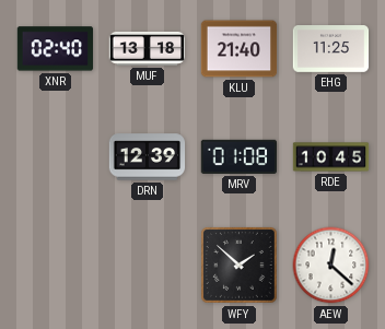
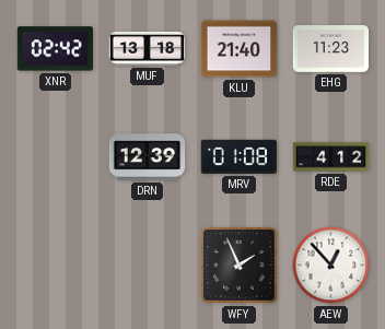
XNR: 02:40 -> 02:42 (55, 49)
EHG: 11:25 -> 11:23 (331, 49)
RDE: 10:45 -> 4:12 (331, 157)
WFY: 1:52 -> 1:56 (240, 266)
AEW: 12:22 -> 12:53 (331, 266)
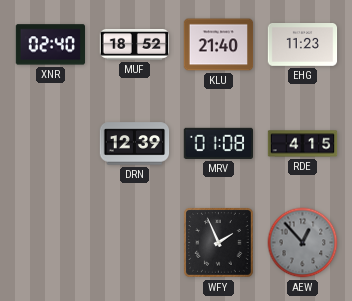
XNR: 02:42 -> 02:40 (50, 45)
MUF: 13:18 -> 18:52 (135, 45)
RDE: 4:12 -> 4:15 (303, 144)
AEW dial: white -> grey (303, 243)
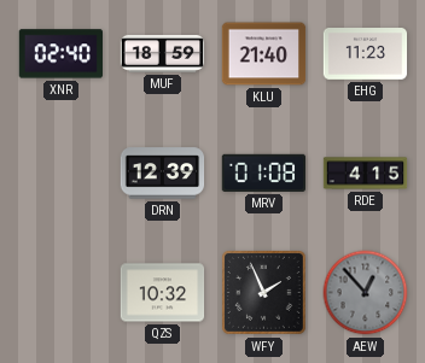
MUF: 18:52 -> 18:59 (163, 54)
QZS: none -> 10:32 (163, 293)
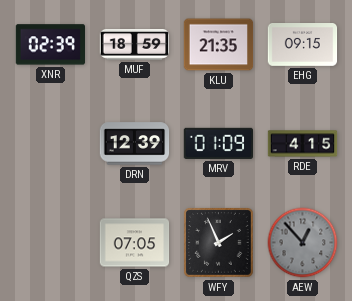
XNR: 02:40 -> 02:39 (50, 45)
KLU: 21:40 -> 21:35 (219, 45)
EHG: 11:23 -> 09:15 (303, 45)
MRV: 01:08 -> 01:09 (218, 143)
QZS: 10:32 -> 07:05 (135, 243)
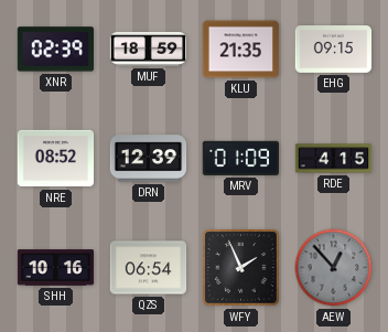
NRE: none -> 08:52 (56, 159)
SHH: none -> 10:16 (56, 268)
QZS: 07:05 -> 06:54 (149, 268)
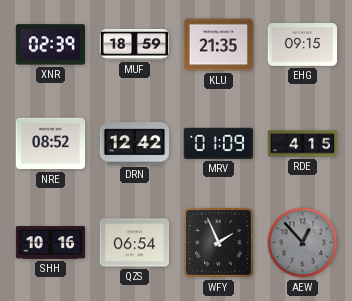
DRN: 12:39 -> 12:42 (135, 144)
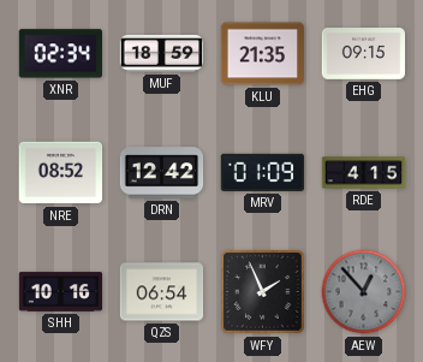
XNR: 02:39 -> 02:34 (60, 54)
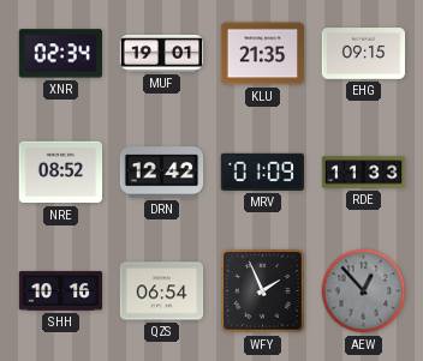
MUF: 18:59 -> 19:01 (162, 54)
RDE: 4:15 -> 11:33 (364, 173)
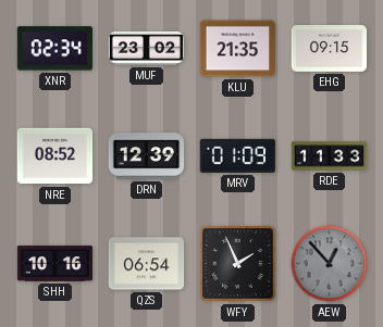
MUF: 19:01 -> 23:02 (147, 49)
DRN: 12:42 -> 12:39 (147, 156)
